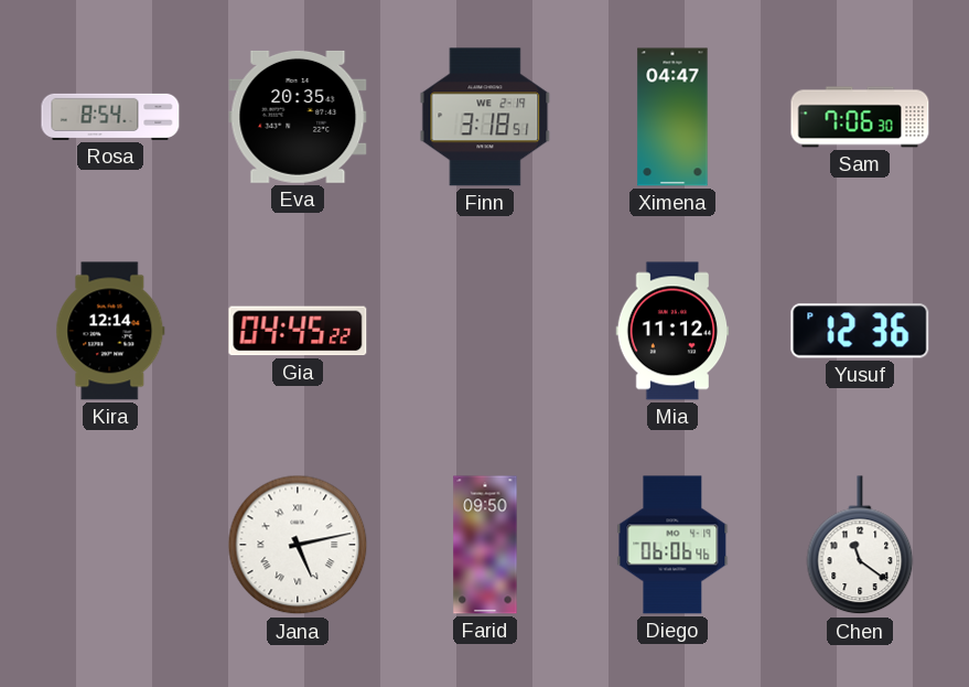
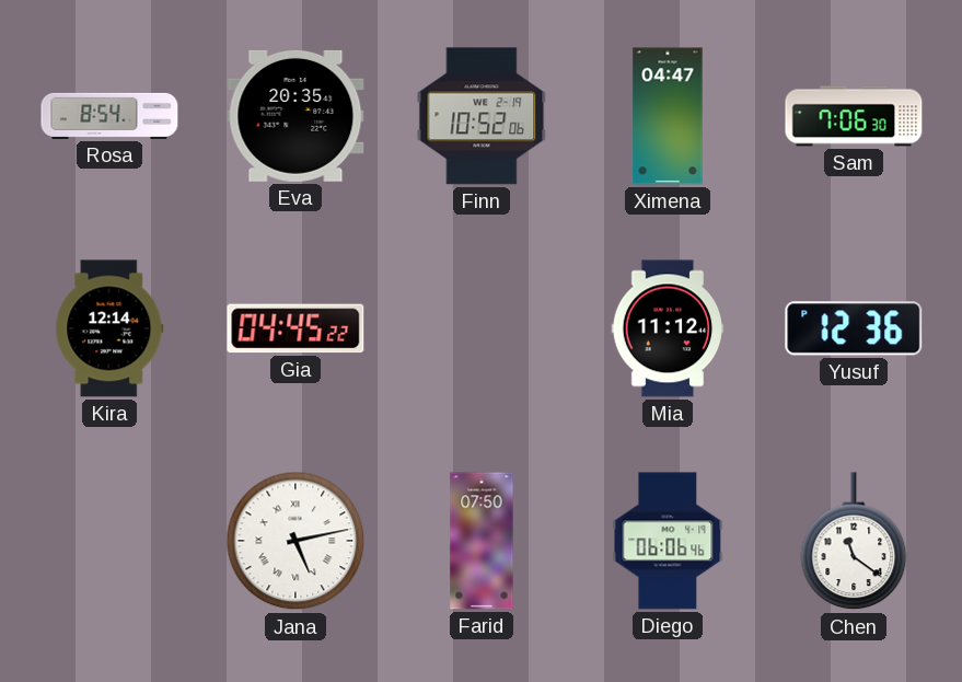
Finn: 3:18 -> 10:52 (482, 116)
Farid: 09:50 -> 07:50 (482, 541)
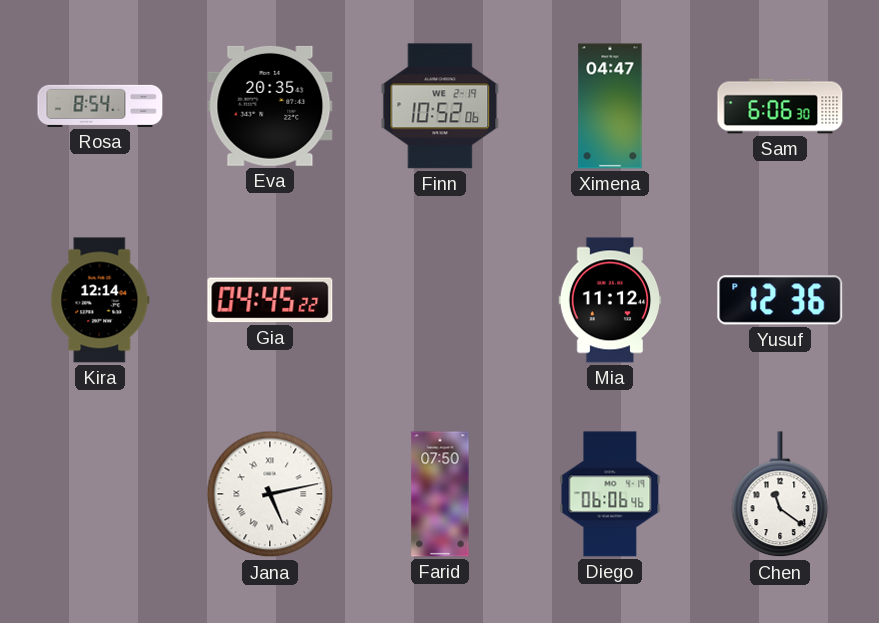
Sam: 7:06 -> 6:06 (780, 106)
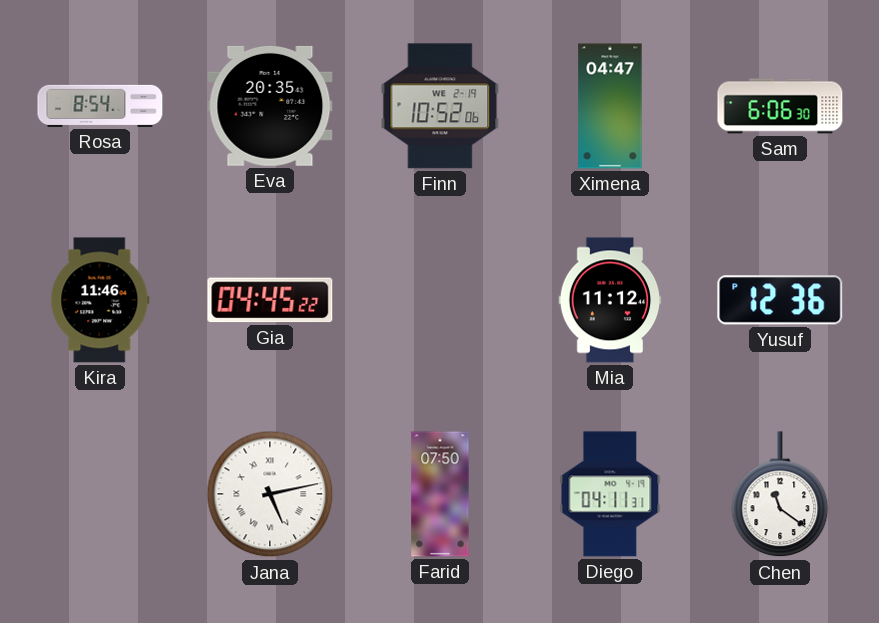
Kira: 12:14 -> 11:46 (100, 300)
Diego: 06:06 -> 04:11 (610, 494)
